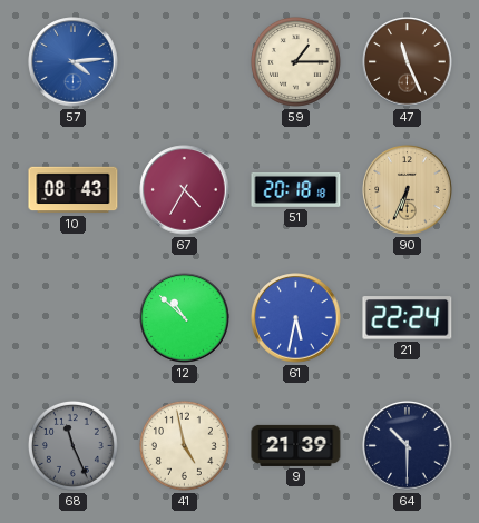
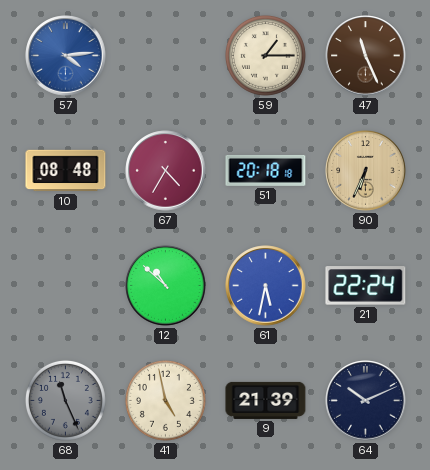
10: 08:43 -> 08:48 (66, 171)
64: 10:30 -> 10:11 (366, 401)
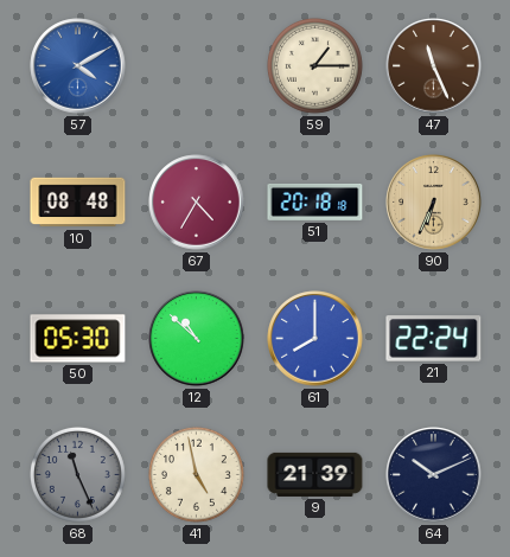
57: 4:14 -> 4:10 (78, 66)
50: none -> 05:30 (78, 339)
61: 5:32 -> 8:00 (315, 339)
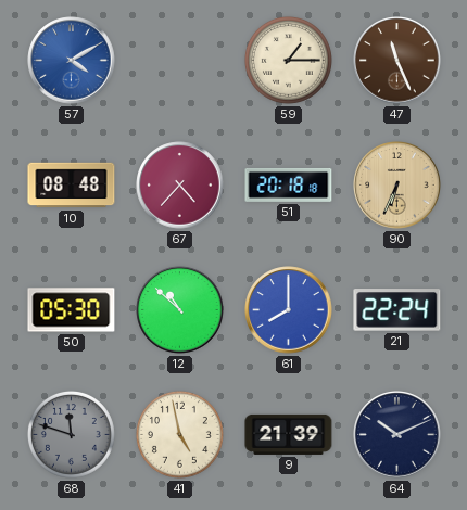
67: 4:35 -> 4:37 (180, 186)
68: 11:26 -> 11:48 (71, 434)
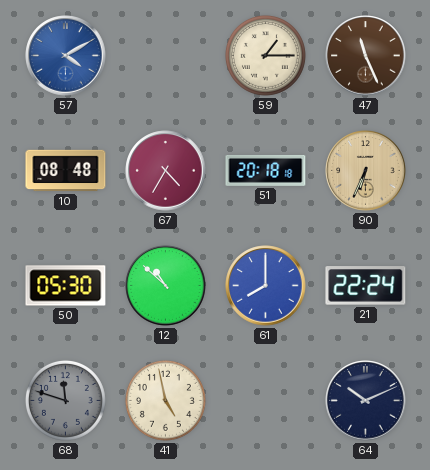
67: 4:37 -> 4:35 (166, 171)
9: 21:39 -> none (289, 434)
